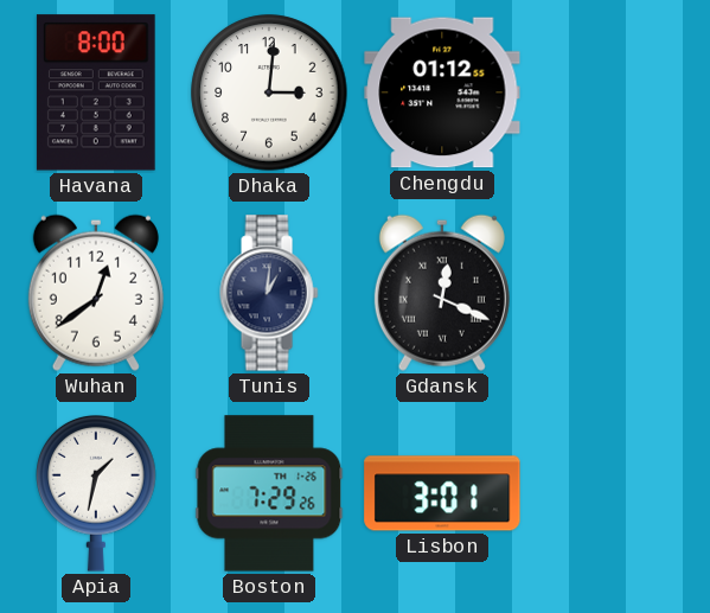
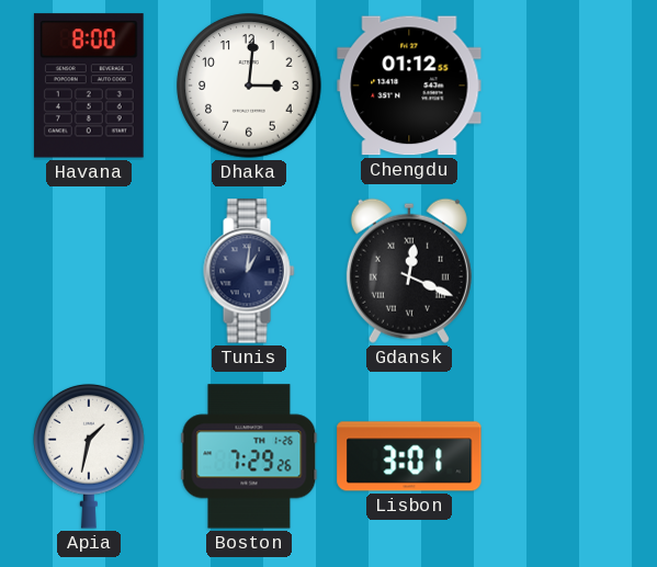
Wuhan: 12:39 -> none (96, 293)
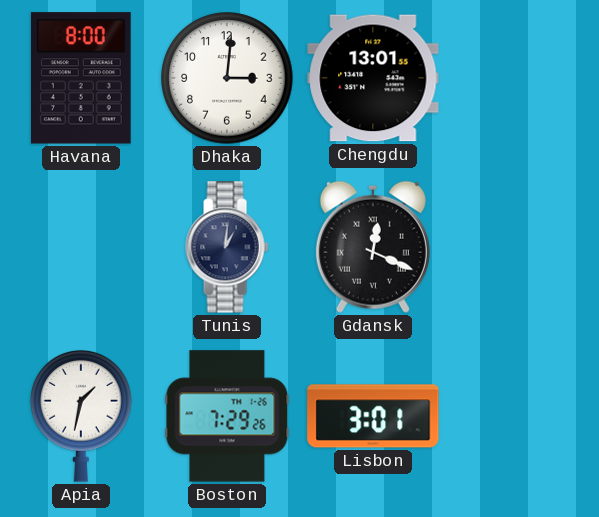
Chengdu: 01:12 -> 13:01 (373, 78)
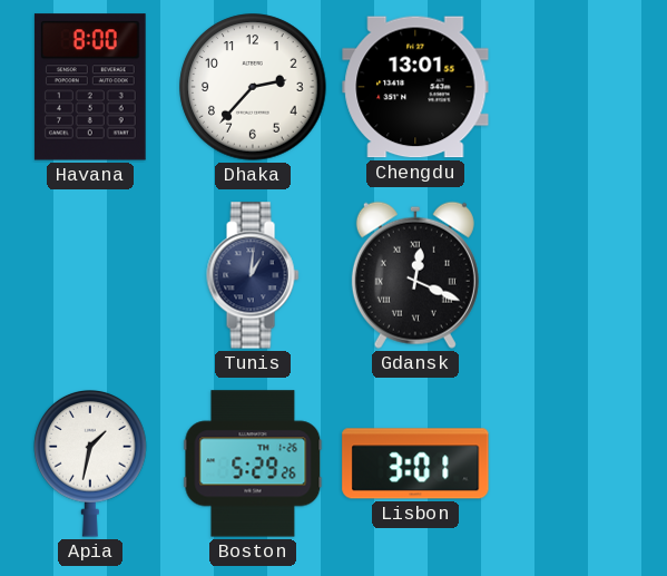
Dhaka: 3:01 -> 2:37 (253, 87)
Boston: 7:29 -> 5:29 (253, 463)
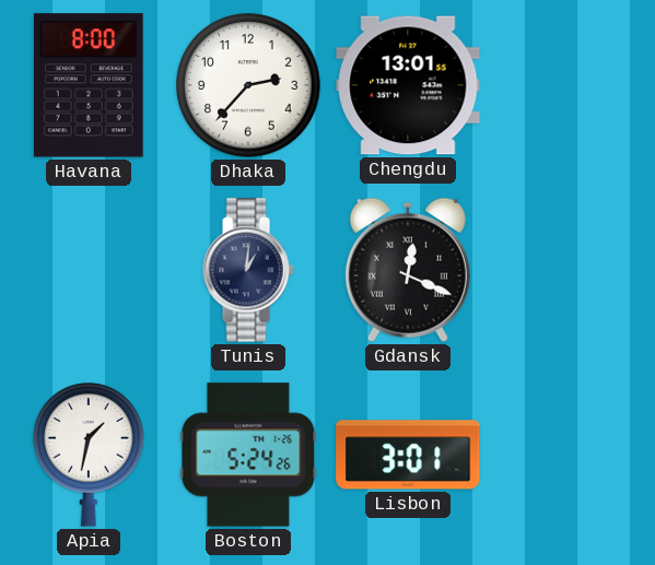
Boston: 5:29 -> 5:24 (248, 455)
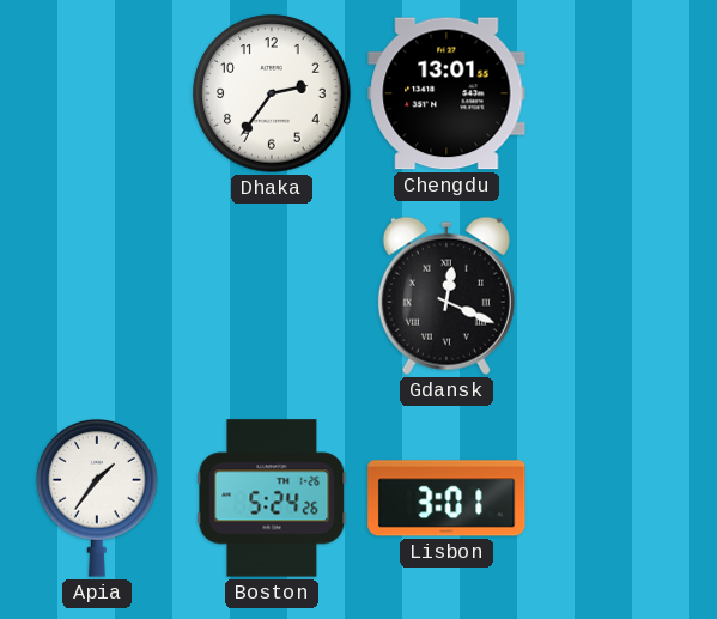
Havana: 8:00 -> none (89, 85)
Dhaka: 2:37 -> 2:36 (272, 93)
Tunis: 1:01 -> none (248, 270)
Apia: 1:32 -> 1:36 (97, 498)
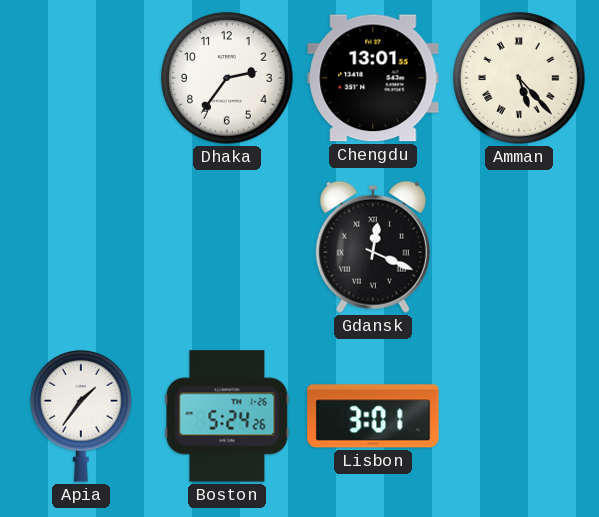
Amman: none -> 5:23 (519, 78)
